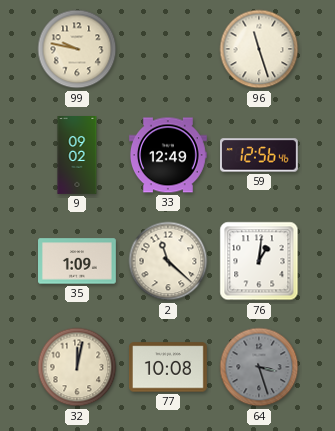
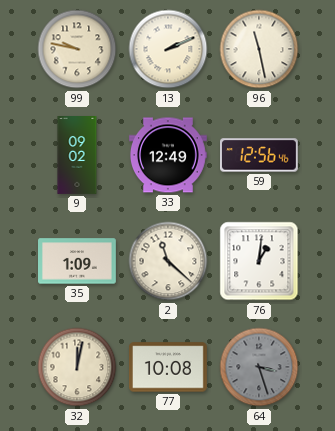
13: none -> 2:11 (168, 49)
96: 11:27 -> 11:28 (259, 49)
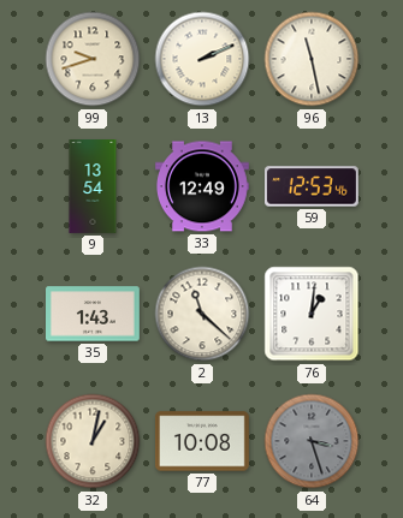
99: 9:47 -> 9:42 (93, 59)
9: 09:02 -> 13:54 (93, 187)
59: 12:56 -> 12:53 (313, 186)
35: 1:09 -> 1:43 (94, 314)
32: 12:02 -> 1:02 (93, 441)
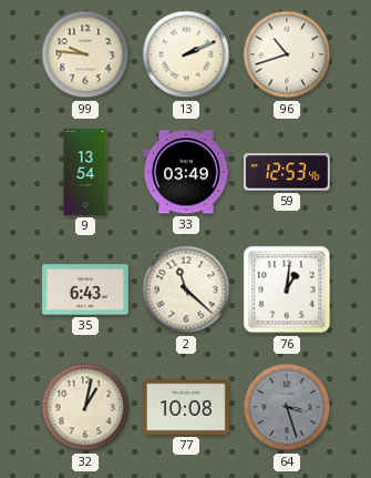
99: 9:42 -> 9:46 (85, 54)
96: 11:28 -> 10:42 (287, 54)
33: 12:49 -> 03:49 (186, 172)
35: 1:43 -> 6:43 (86, 289)
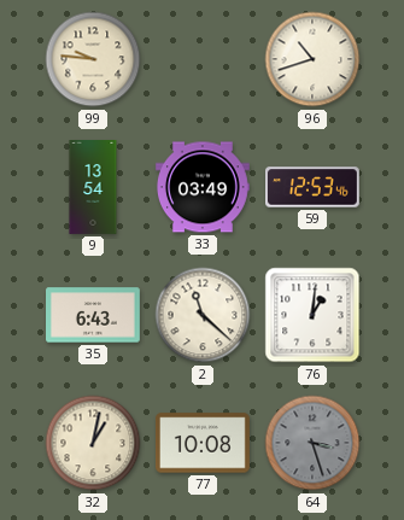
13: 2:11 -> none (186, 54)
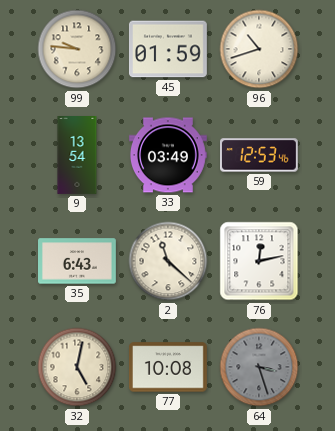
45: none -> 01:59 (168, 49)
76: 1:01 -> 12:13 (259, 261)
32: 1:02 -> 5:02 (77, 367)
